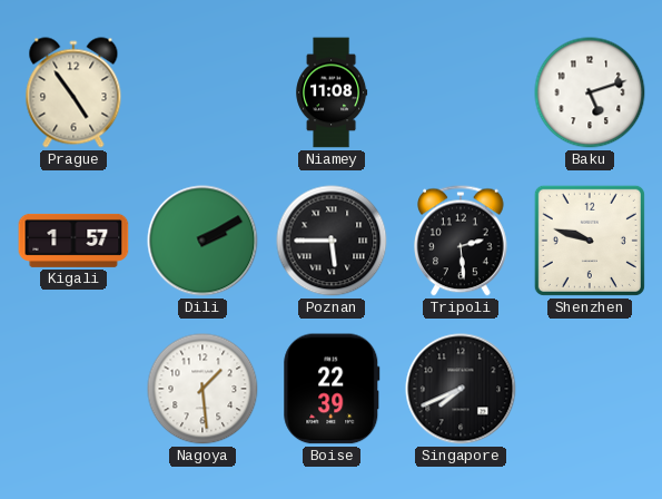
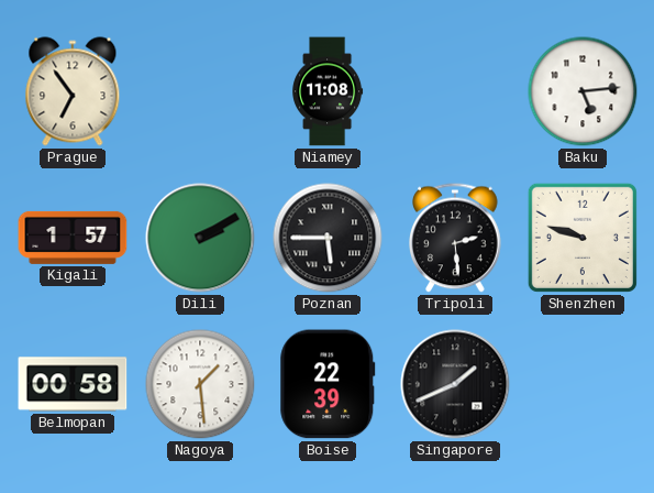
Prague: 4:54 -> 6:54 (73, 91)
Baku: 5:12 -> 5:14 (583, 91)
Belmopan: none -> 00:58 (73, 384)
Singapore: 7:41 -> 1:41 (455, 384)
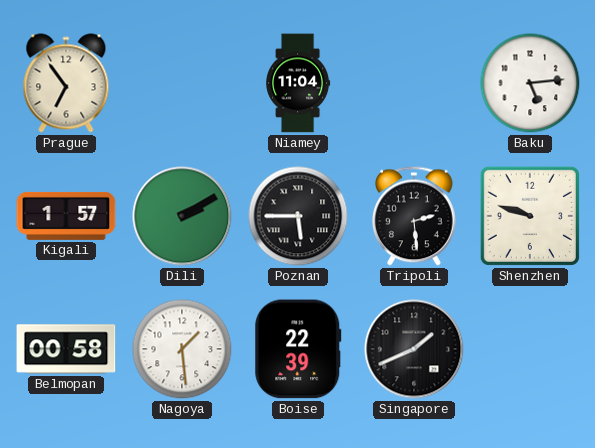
Niamey: 11:08 -> 11:04 (298, 83)
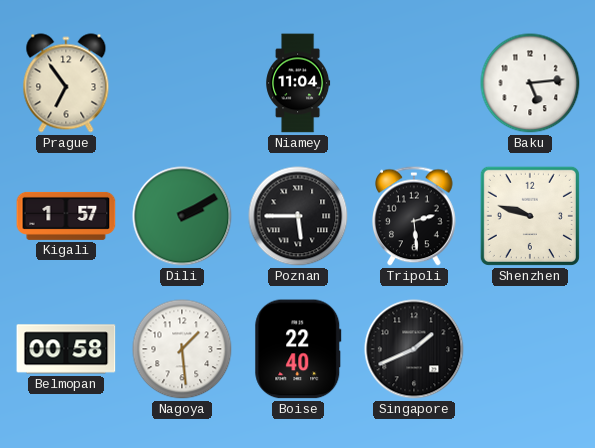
Boise: 22:39 -> 22:40 (298, 349)
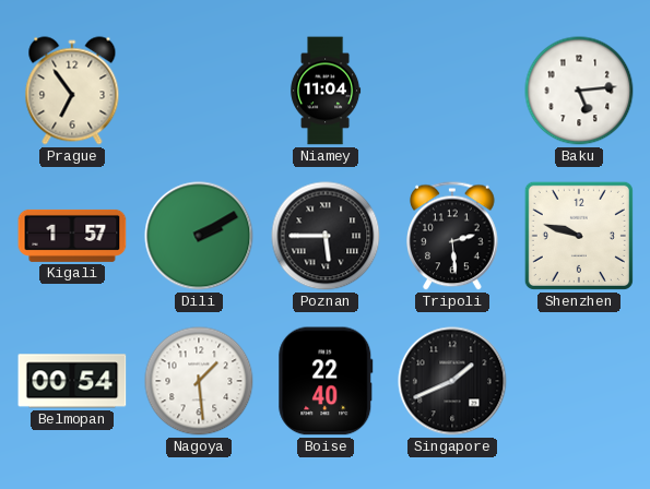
Belmopan: 00:58 -> 00:54 (72, 381)
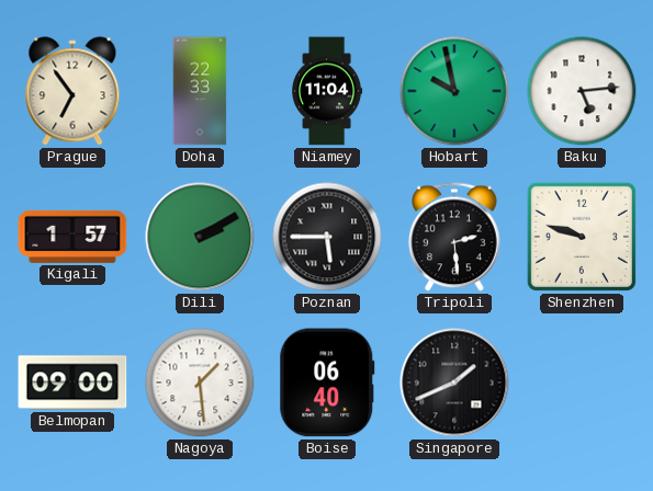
Doha: none -> 22:33 (200, 91)
Hobart: none -> 9:58 (454, 91)
Belmopan: 00:54 -> 09:00 (72, 382)
Boise: 22:40 -> 06:40 (327, 382)
